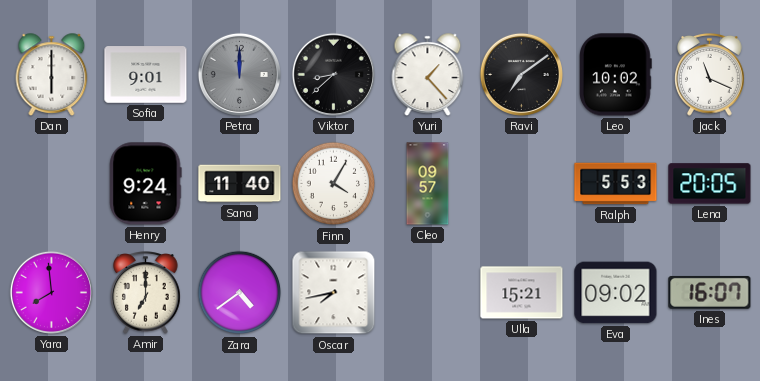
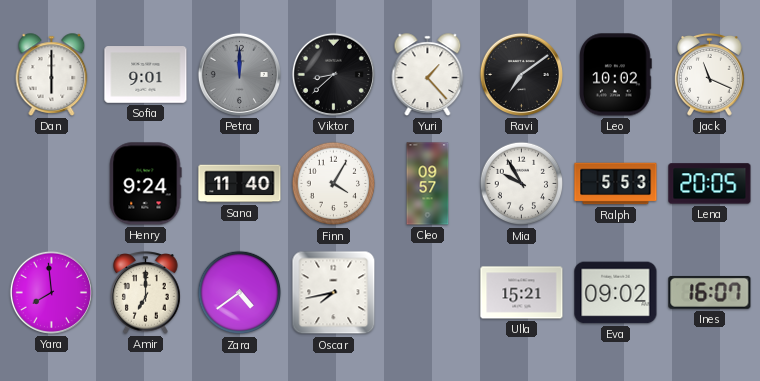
Mia: none -> 9:55 (522, 184)
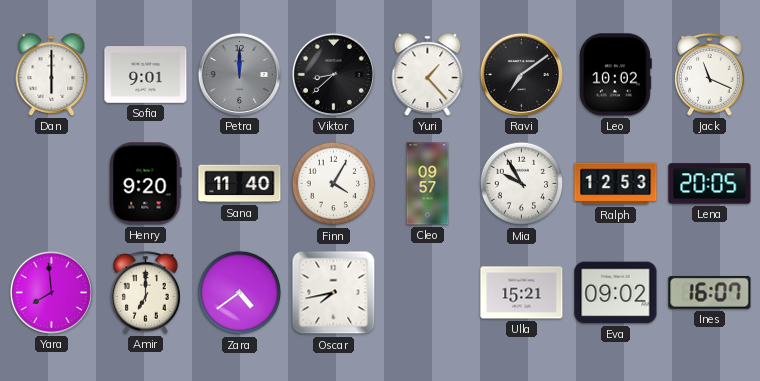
Henry: 9:24 -> 9:20 (146, 184)
Ralph: 5:53 -> 12:53 (616, 184)
